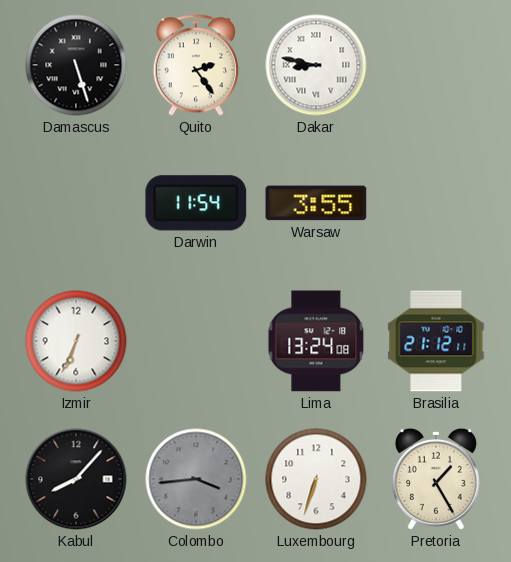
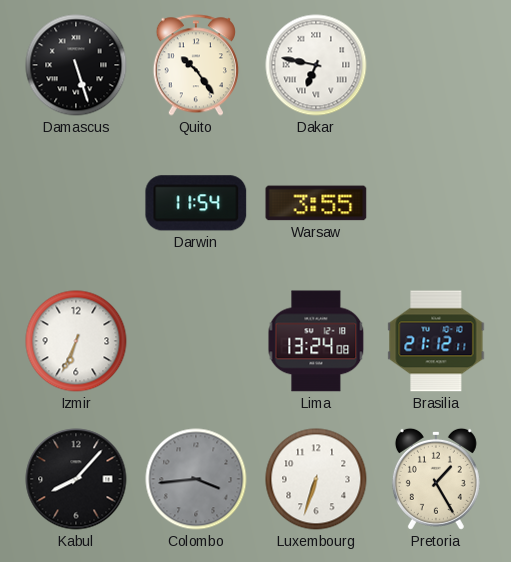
Quito: 2:24 -> 10:24 (196, 65)
Dakar: 8:47 -> 6:47 (316, 65)
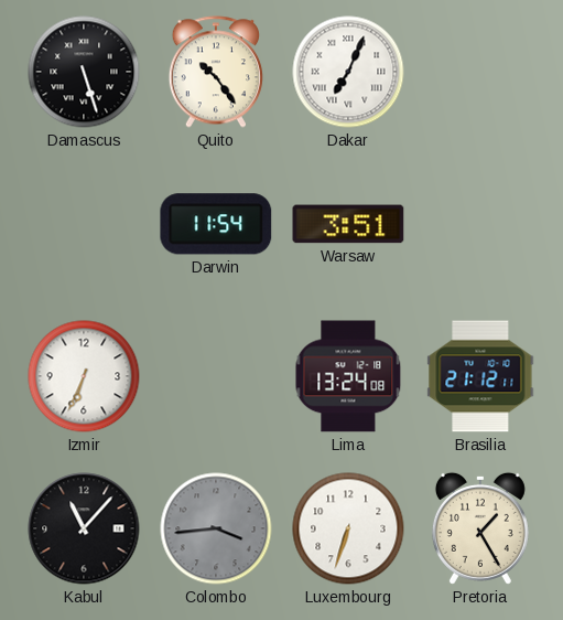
Dakar: 6:47 -> 7:04 (348, 72)
Warsaw: 3:55 -> 3:51 (348, 224)
Kabul: 8:07 -> 11:07 (84, 528)
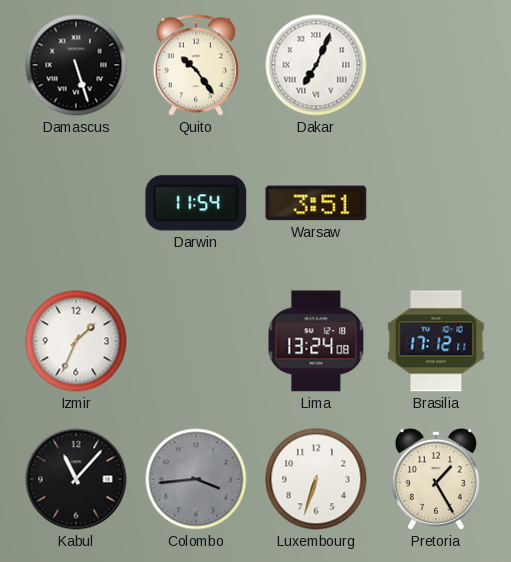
Izmir: 6:34 -> 1:34 (76, 341)
Brasilia: 21:12 -> 17:12 (436, 341)
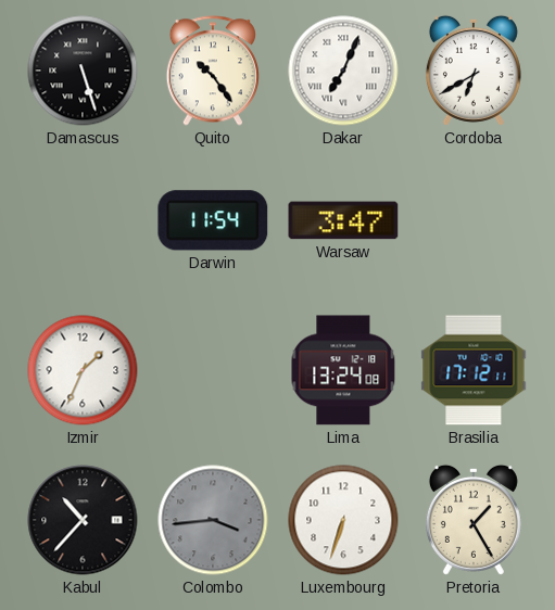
Cordoba: none -> 6:40 (474, 71)
Warsaw: 3:51 -> 3:47 (343, 220)
Kabul: 11:07 -> 10:37 (83, 520)
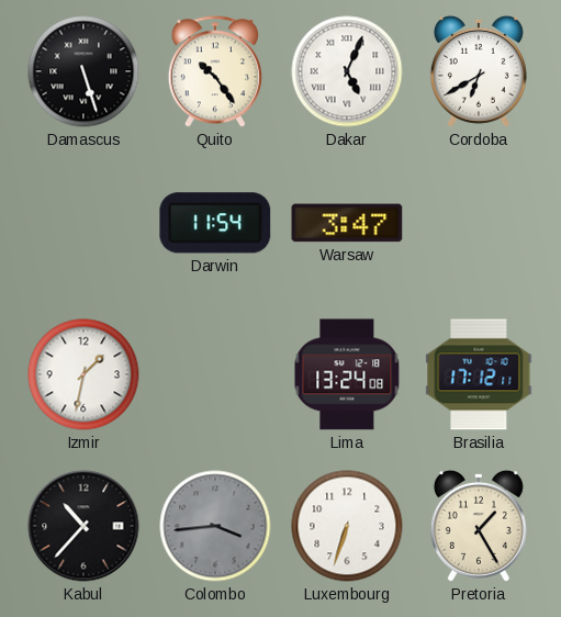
Dakar: 7:04 -> 5:04 (347, 71)
Izmir: 1:34 -> 1:32 (83, 374)
